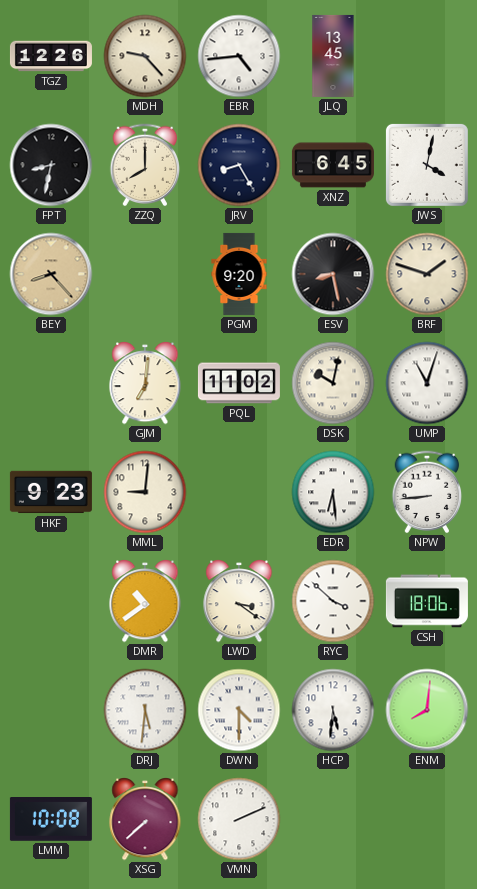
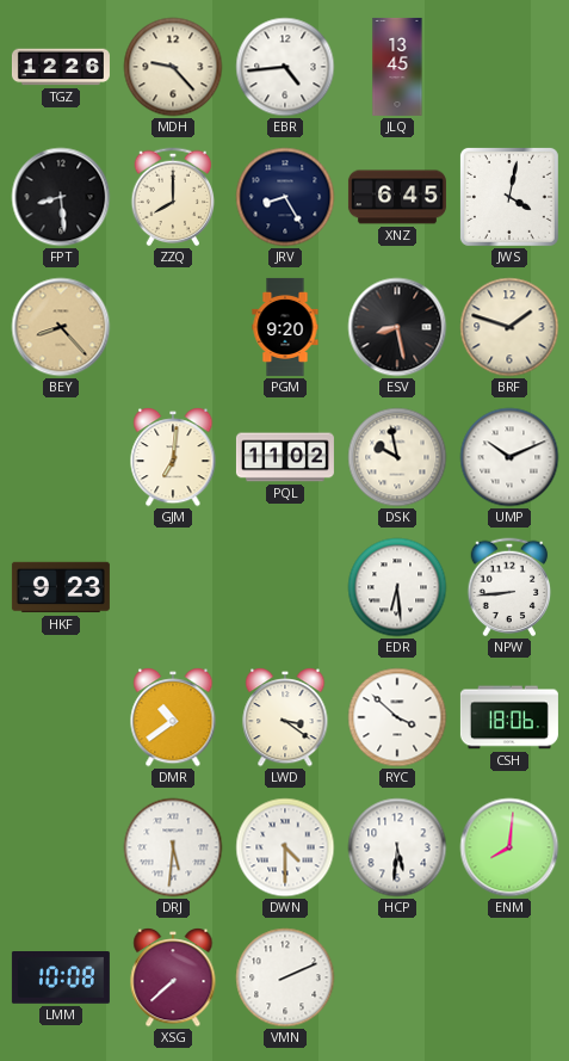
FPT: 8:32 -> 8:29 (61, 197)
DSK: 10:02 -> 9:58 (397, 457)
UMP: 11:03 -> 10:11 (509, 457)
MML: 9:01 -> none (145, 492)
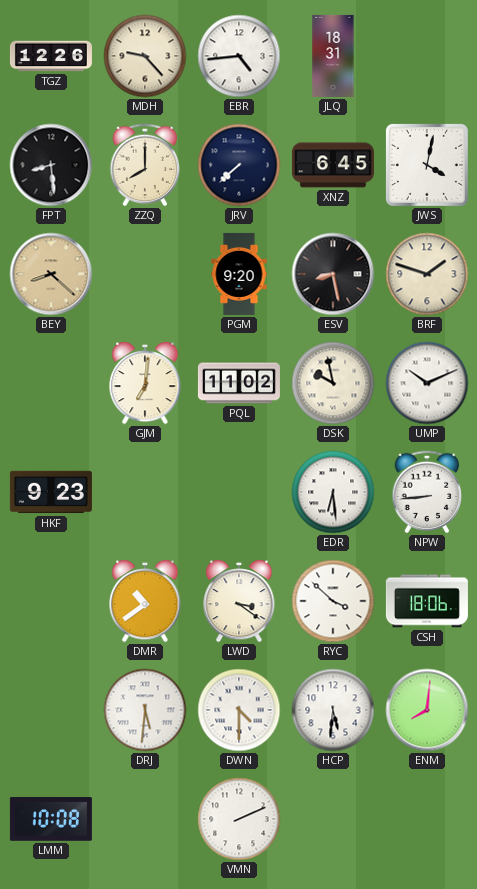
JLQ: 13:45 -> 18:31 (333, 56)
JRV: 8:25 -> 7:38 (239, 165)
BEY: 8:23 -> 8:22 (51, 274)
XSG: 7:38 -> none (173, 979)
